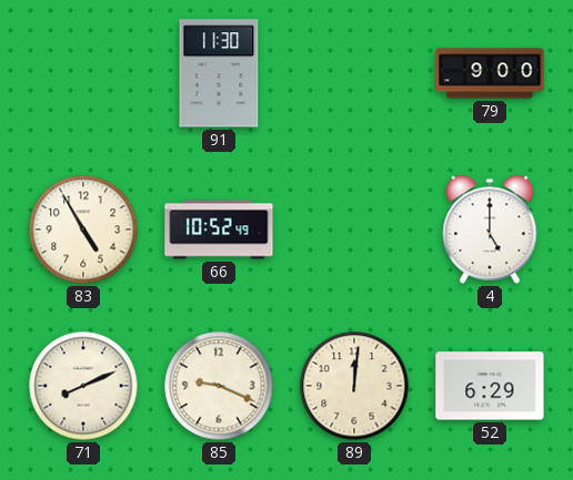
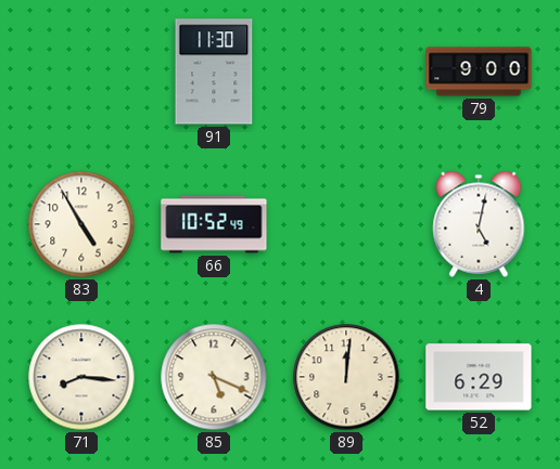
4: 5:00 -> 5:02 (479, 224)
71: 8:11 -> 8:16 (81, 377)
85: 9:19 -> 5:19 (214, 377)
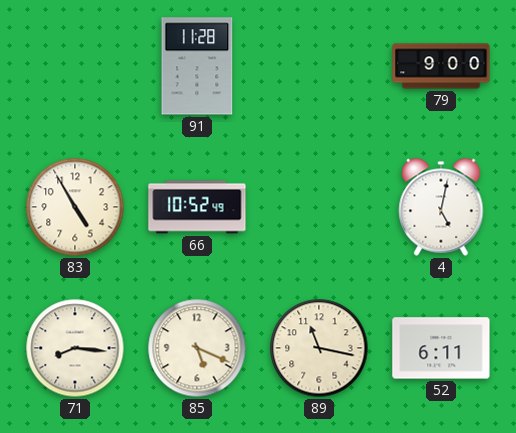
91: 11:30 -> 11:28 (197, 66)
89: 12:01 -> 11:17 (319, 348)
52: 6:29 -> 6:11 (441, 348)
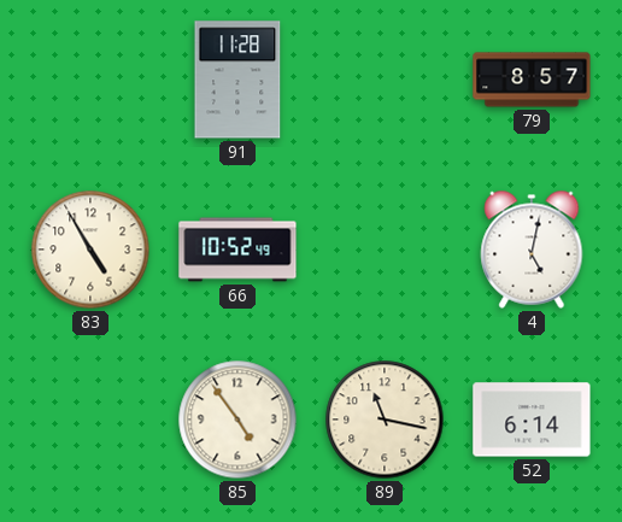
79: 9:00 -> 8:57 (532, 80)
71: 8:16 -> none (75, 348)
85: 5:19 -> 4:54 (237, 420)
52: 6:11 -> 6:14 (532, 420)
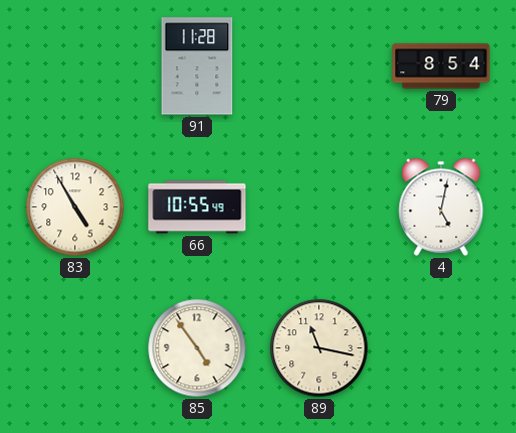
79: 8:57 -> 8:54 (441, 66)
66: 10:52 -> 10:55 (197, 207)
52: 6:14 -> none (532, 420)
